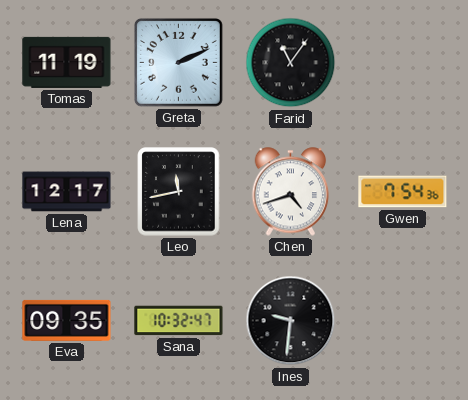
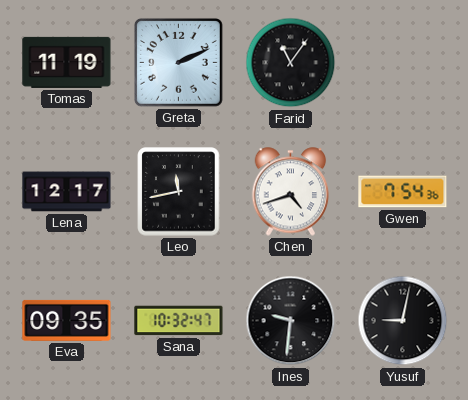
Yusuf: none -> 9:02 (403, 321)
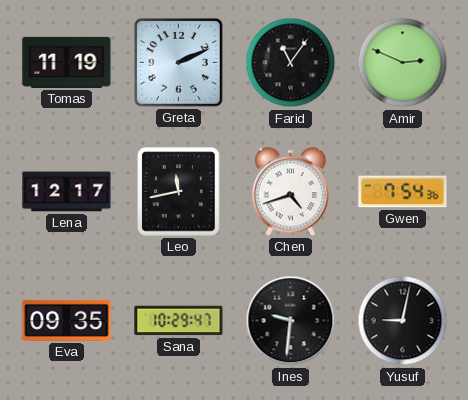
Amir: none -> 2:49 (403, 63)
Sana: 10:32 -> 10:29 (179, 321)
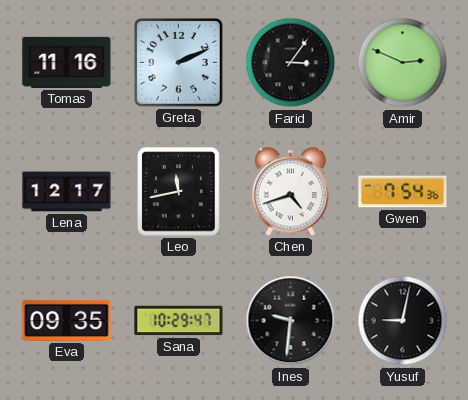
Tomas: 11:19 -> 11:16 (67, 62)
Farid: 11:06 -> 3:06 (291, 63)
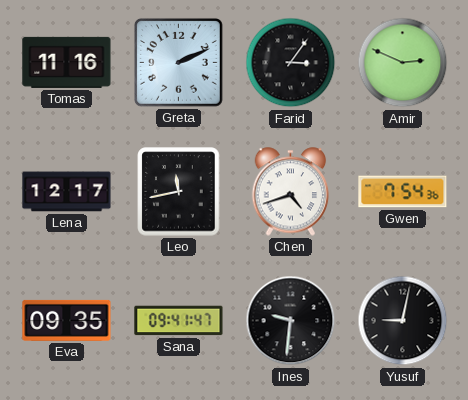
Sana: 10:29 -> 09:41 (179, 321)
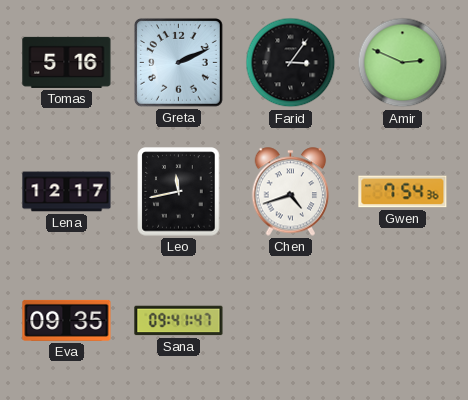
Tomas: 11:16 -> 5:16 (67, 62)
Ines: 9:31 -> none (291, 321)
Yusuf: 9:02 -> none (403, 321)
